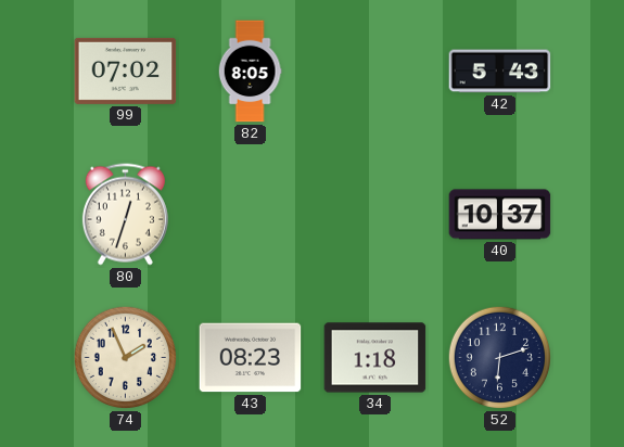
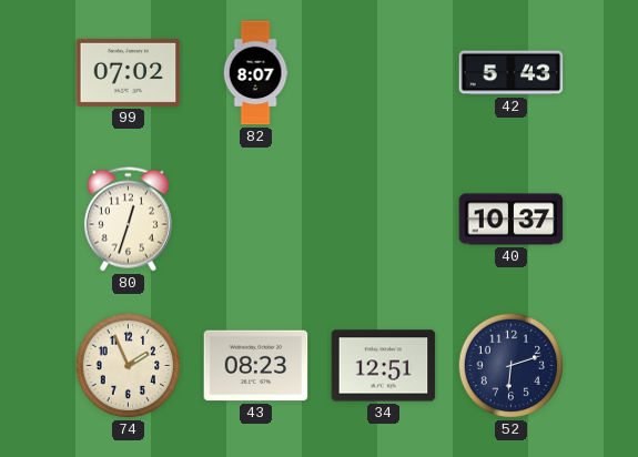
82: 8:05 -> 8:07 (255, 73)
34: 1:18 -> 12:51 (384, 366)
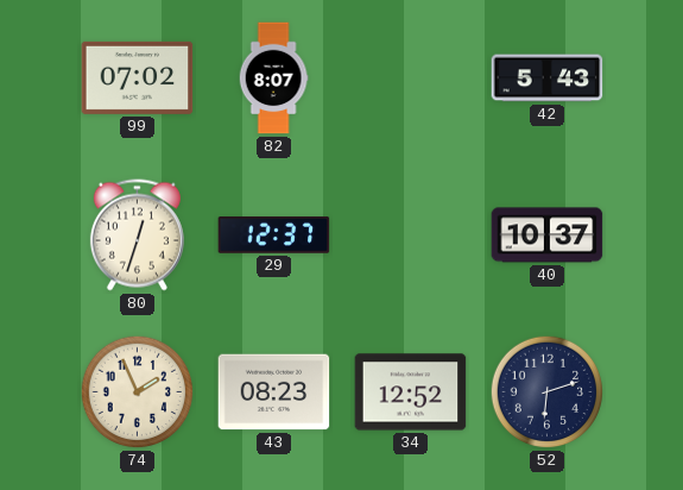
29: none -> 12:37 (274, 235)
34: 12:51 -> 12:52 (411, 392)
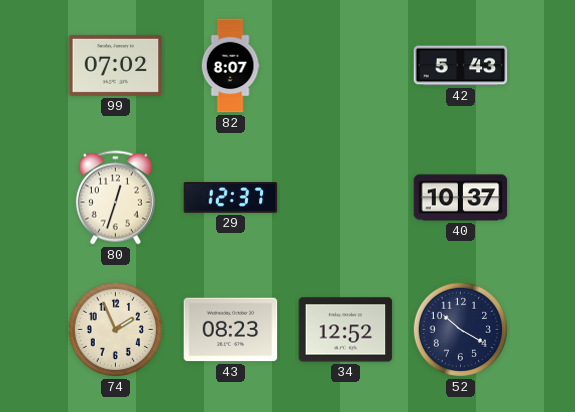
52: 6:12 -> 10:20 (461, 330)
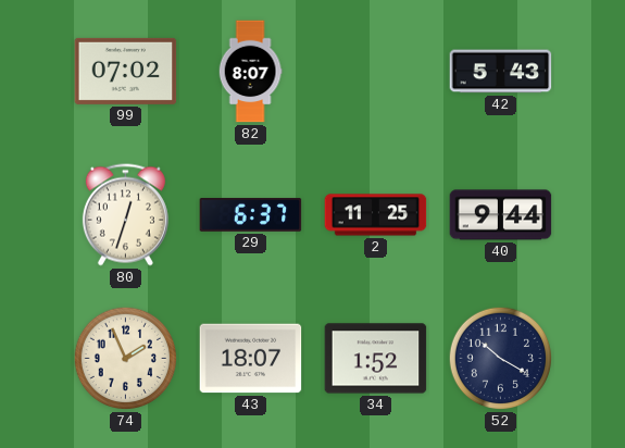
29: 12:37 -> 6:37 (251, 215)
2: none -> 11:25 (376, 215)
40: 10:37 -> 9:44 (501, 215)
43: 08:23 -> 18:07 (251, 359)
34: 12:52 -> 1:52 (376, 359)
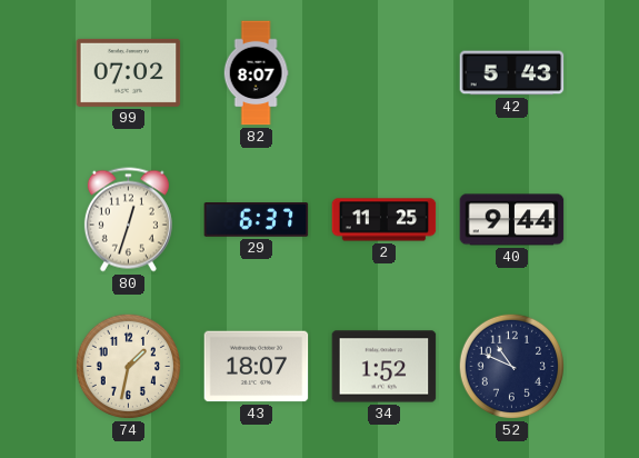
74: 1:56 -> 1:32 (129, 367)
52: 10:20 -> 10:49 (512, 367)
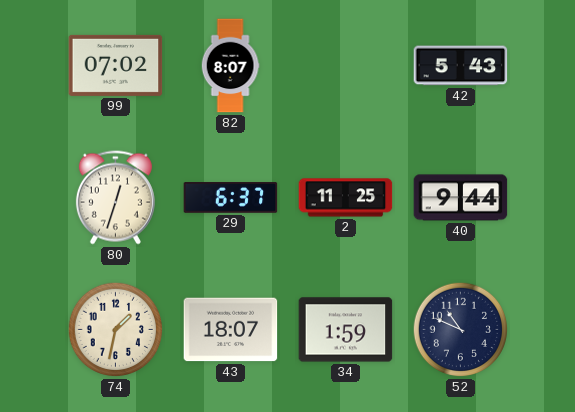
34: 1:52 -> 1:59 (346, 330)
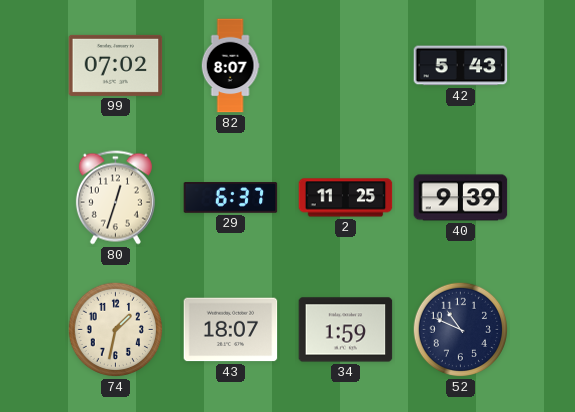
40: 9:44 -> 9:39 (461, 198)
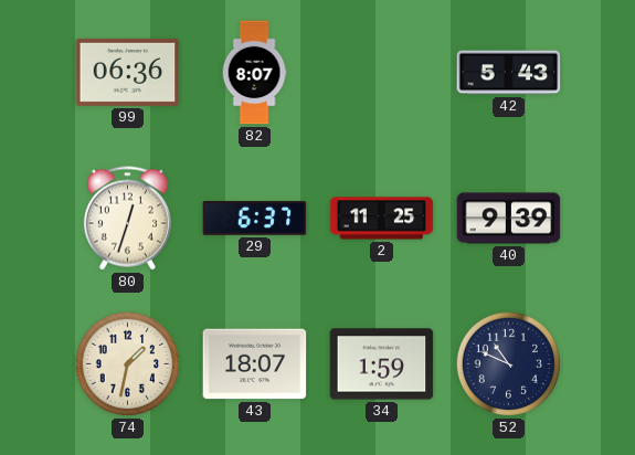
99: 07:02 -> 06:36 (128, 72)
